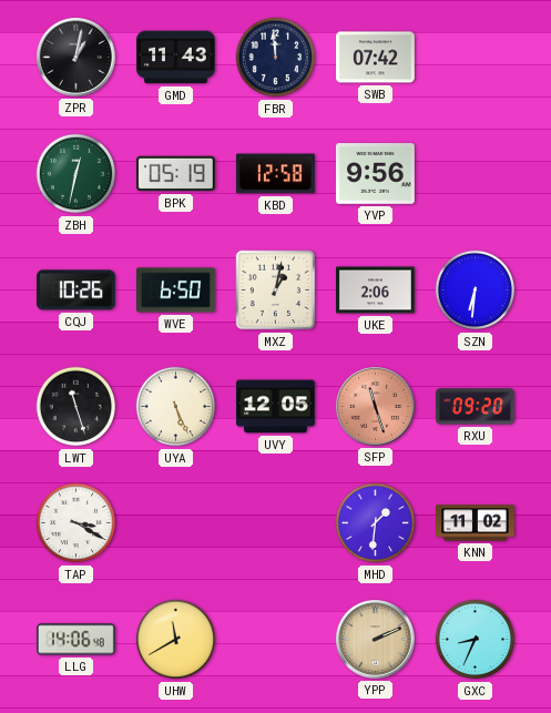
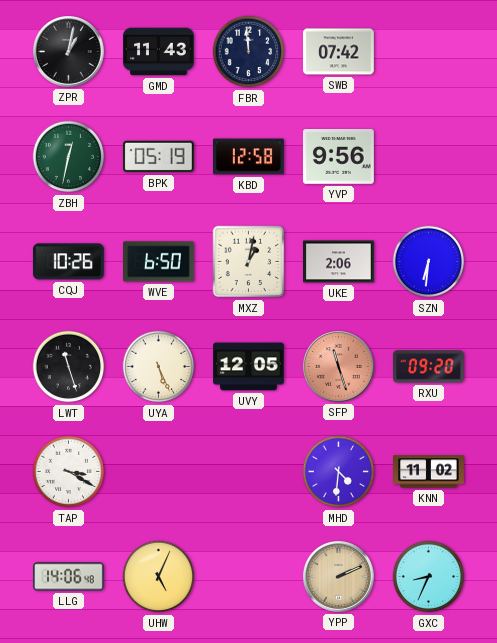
MHD: 1:31 -> 4:31 (339, 472)
UHW: 11:40 -> 5:04 (159, 577)
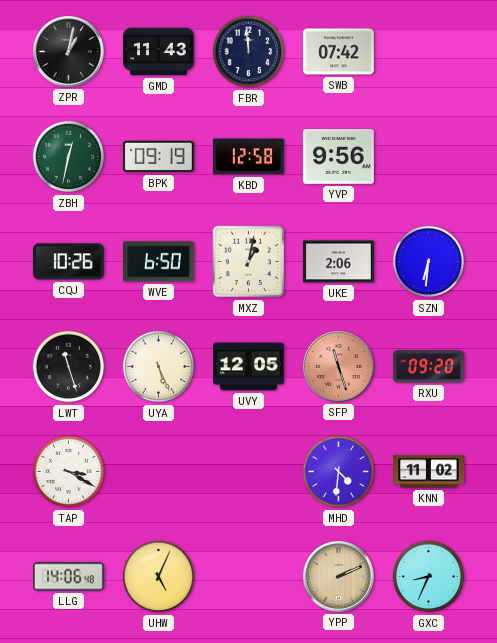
BPK: 05:19 -> 09:19 (159, 157)
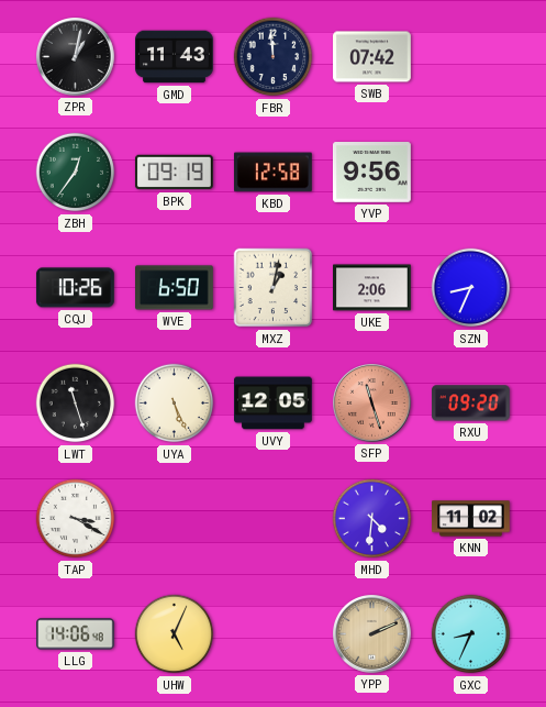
ZBH: 12:32 -> 12:36 (76, 173)
SZN: 6:31 -> 8:34 (471, 288)
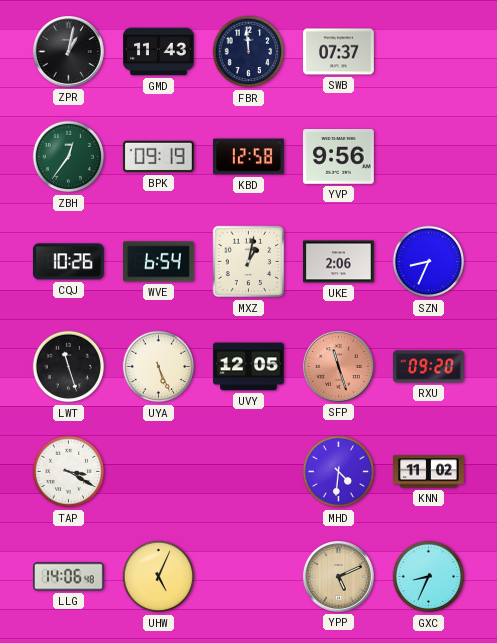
SWB: 07:42 -> 07:37 (339, 52)
WVE: 6:50 -> 6:54 (159, 262)
YPP: 2:11 -> 5:11 (339, 577)
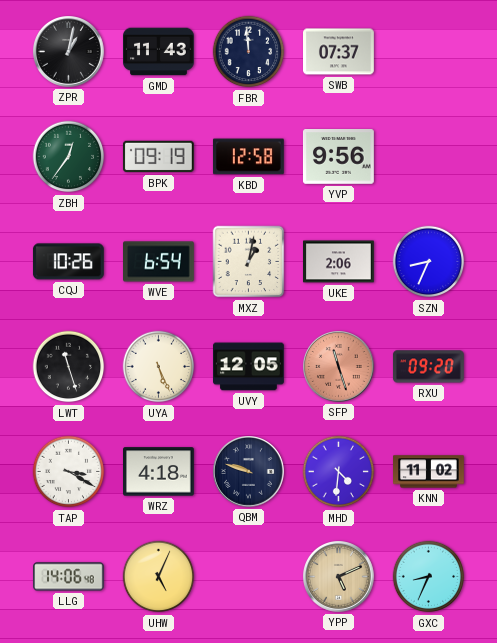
WRZ: none -> 4:18 (159, 472)
QBM: none -> 9:48 (249, 472)
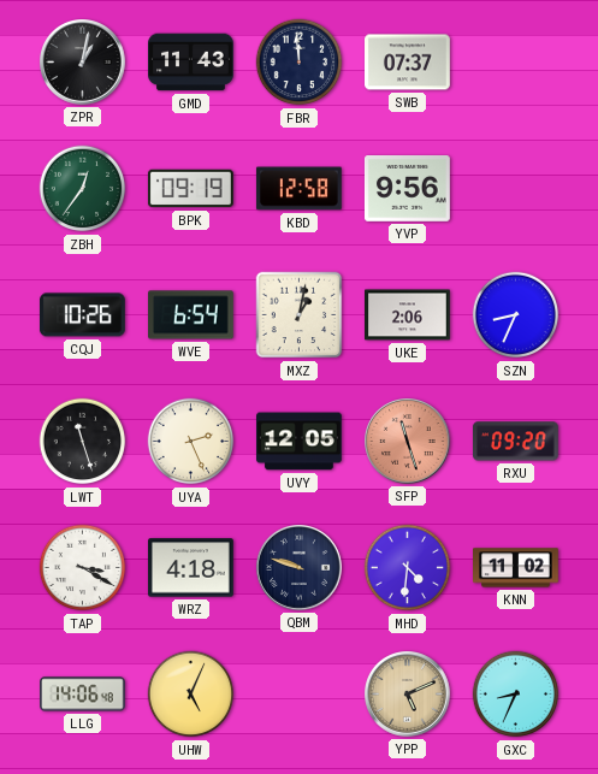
UYA: 5:26 -> 2:26 (191, 442)
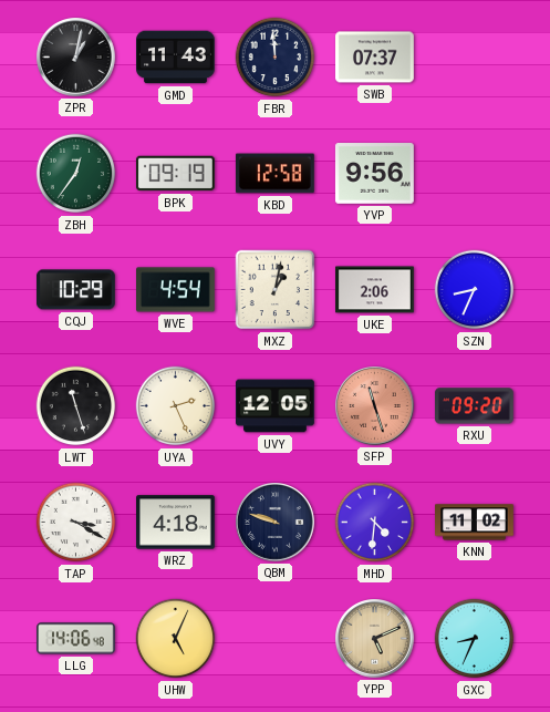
CQJ: 10:26 -> 10:29 (75, 290)
WVE: 6:54 -> 4:54 (176, 290)
